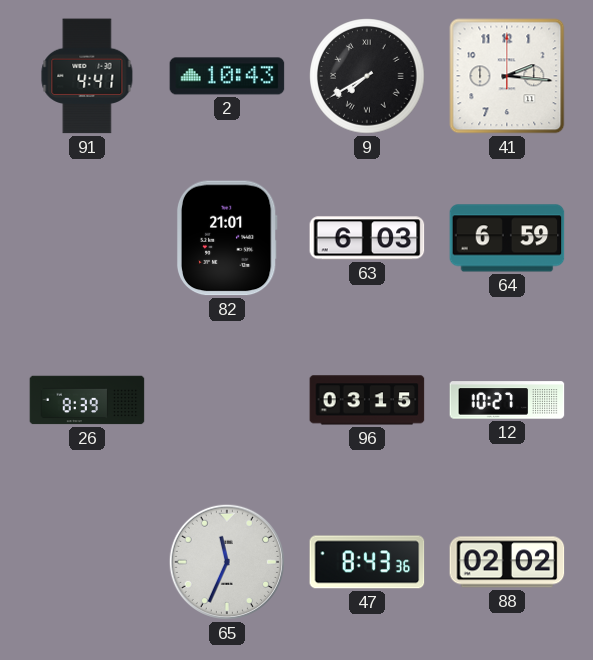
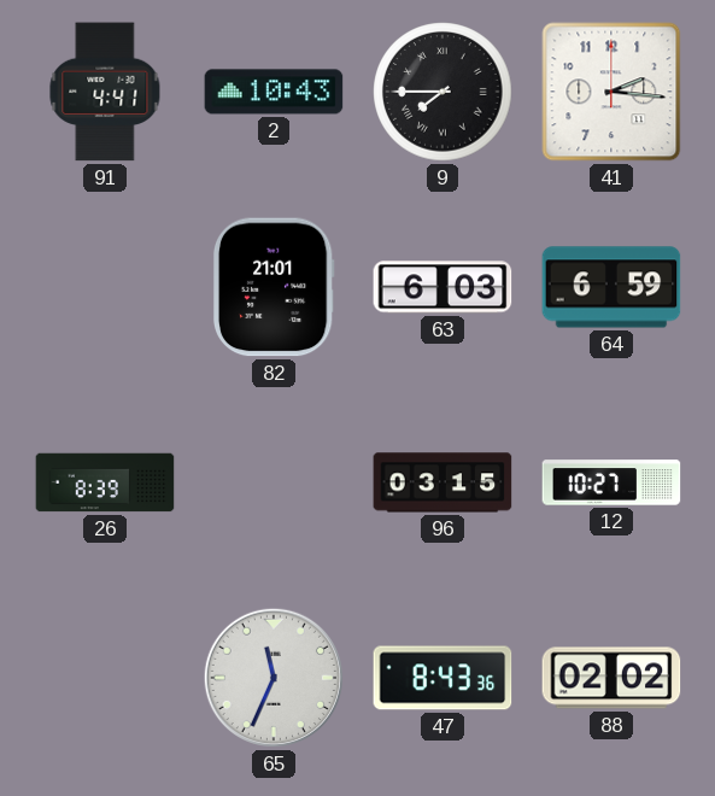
9: 7:40 -> 7:45 (443, 92)
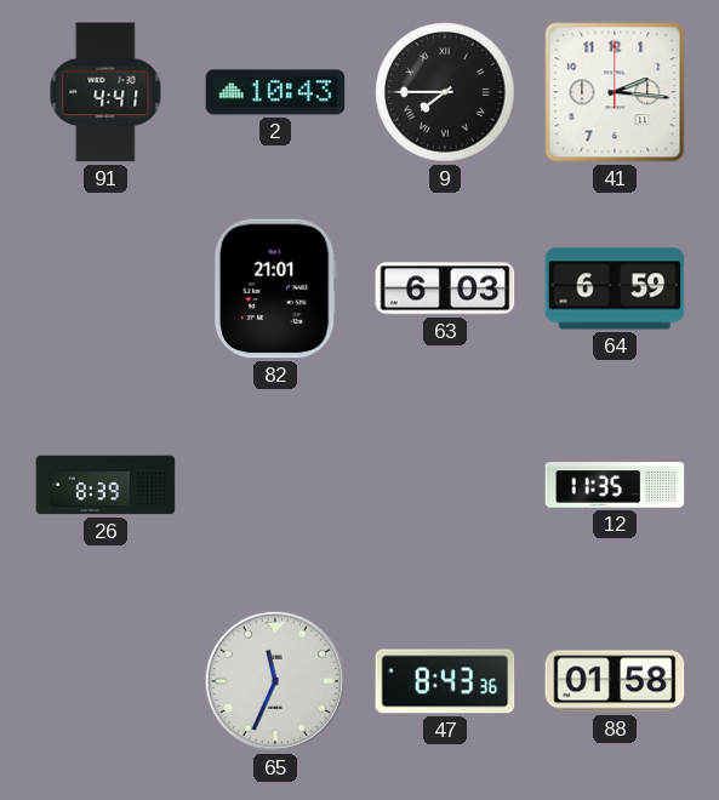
96: 03:15 -> none (443, 482)
12: 10:27 -> 11:35 (615, 485)
88: 02:02 -> 01:58 (615, 681)
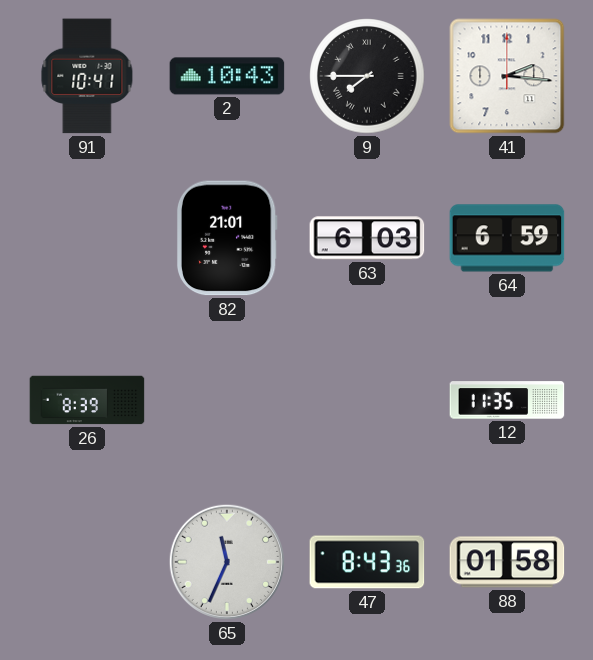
91: 4:41 -> 10:41 (87, 76)
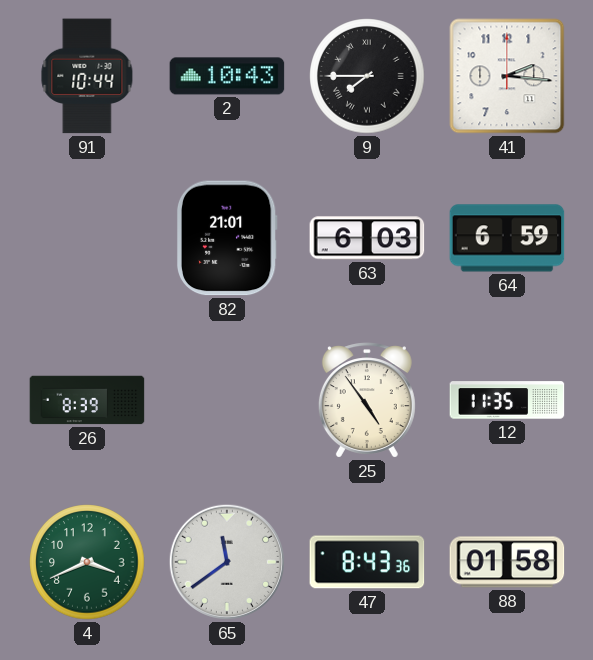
91: 10:41 -> 10:44 (87, 76)
25: none -> 4:54 (367, 400)
4: none -> 3:41 (87, 562)
65: 11:34 -> 11:39 (227, 562)
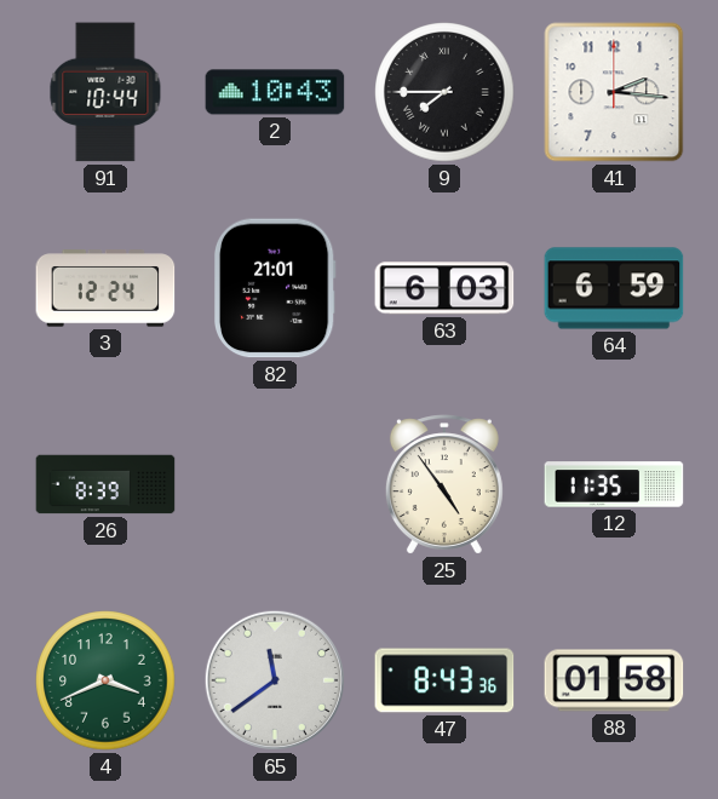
3: none -> 12:24 (105, 288)
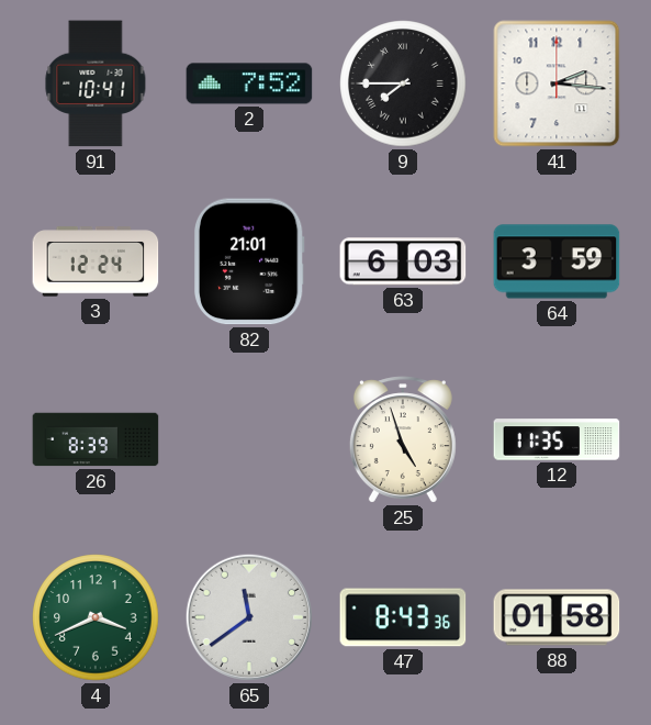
91: 10:44 -> 10:41 (96, 83)
2: 10:43 -> 7:52 (249, 83)
64: 6:59 -> 3:59 (557, 261)
25: 4:54 -> 4:57 (403, 439)
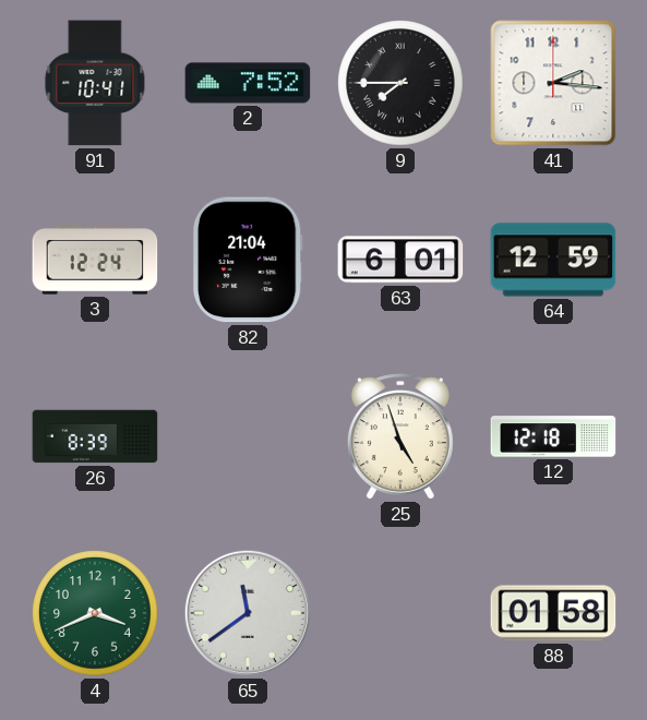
82: 21:01 -> 21:04 (248, 260)
63: 6:03 -> 6:01 (400, 260)
64: 3:59 -> 12:59 (553, 260)
12: 11:35 -> 12:18 (553, 436)
47: 8:43 -> none (403, 617)
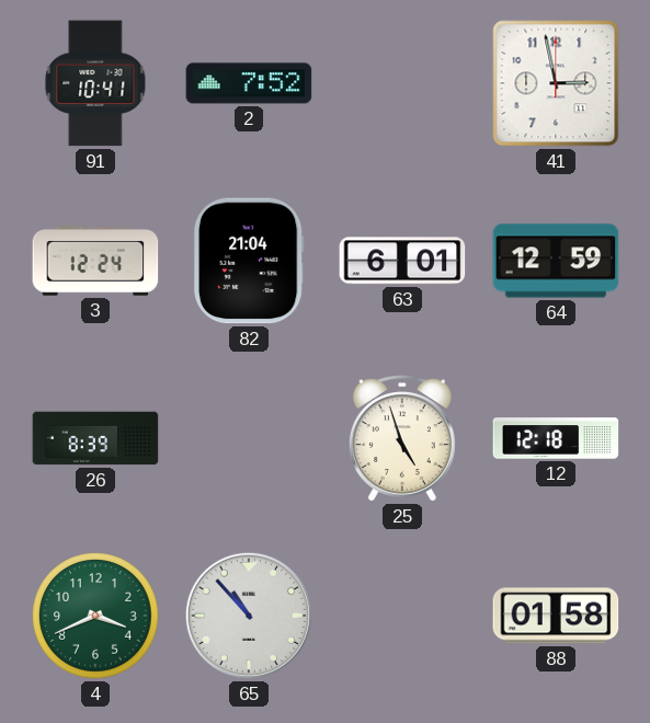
9: 7:45 -> none (400, 83)
41: 2:16 -> 2:58 (556, 83)
65: 11:39 -> 10:53 (249, 616)
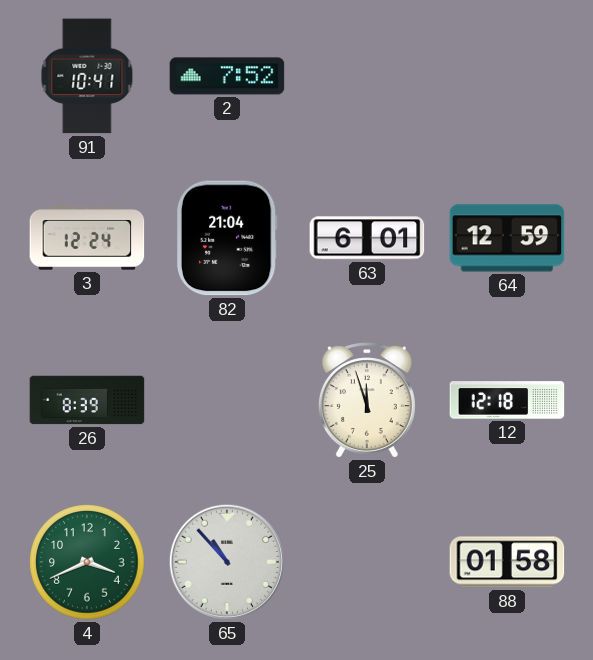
41: 2:58 -> none (556, 83)
25: 4:57 -> 11:57 (367, 400)
